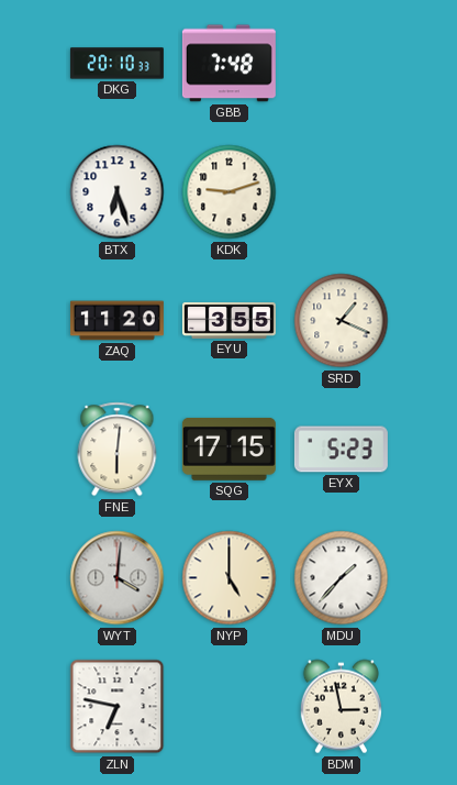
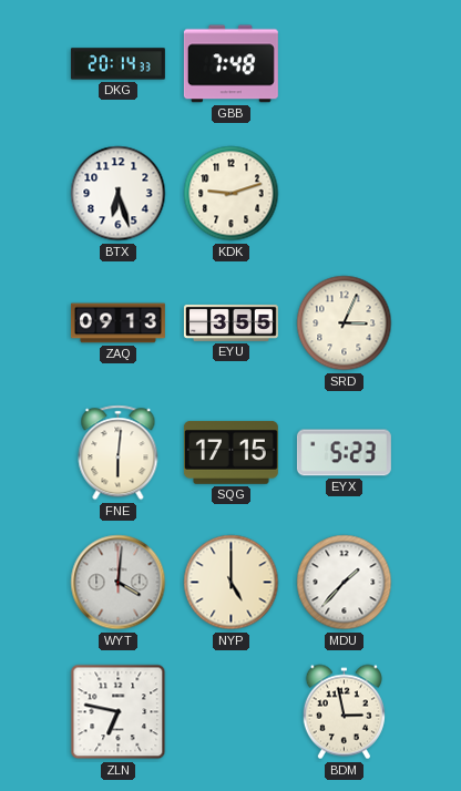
DKG: 20:10 -> 20:14 (117, 64)
ZAQ: 11:20 -> 09:13 (117, 323)
SRD: 1:19 -> 3:04 (345, 323)
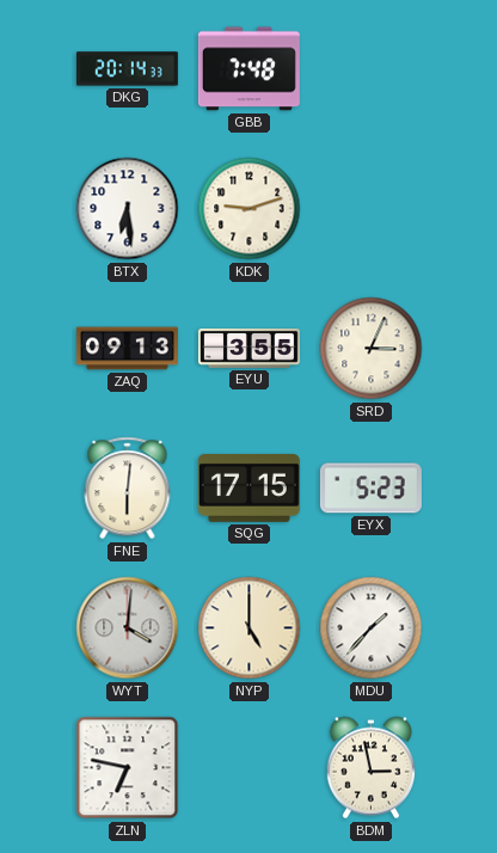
BTX: 6:27 -> 6:29 (128, 209)
